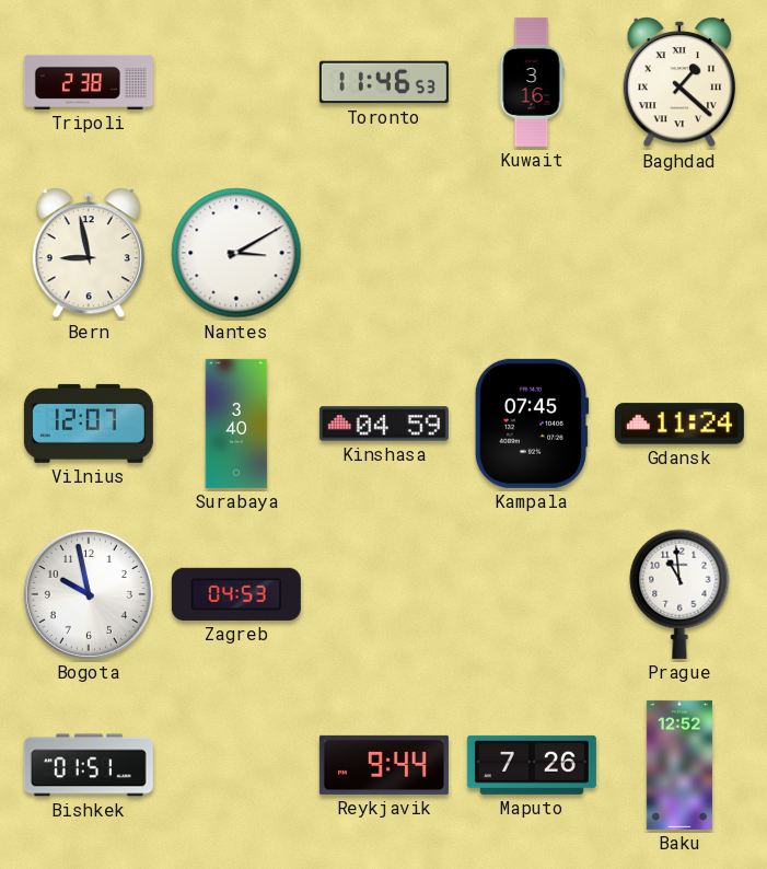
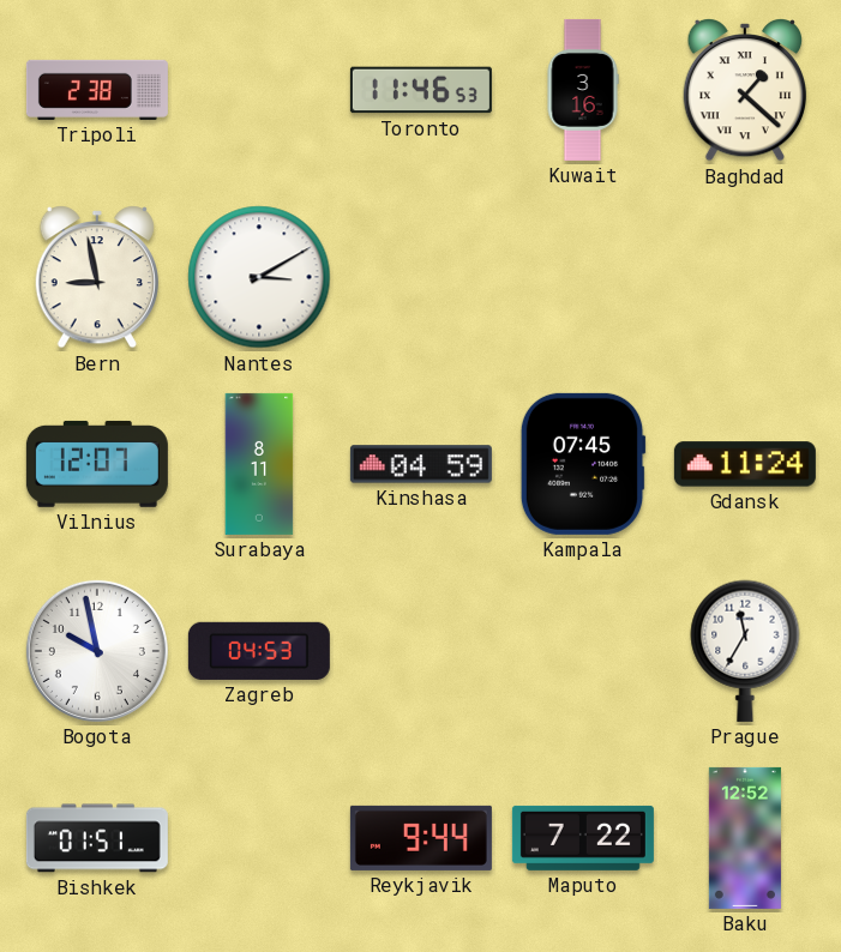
Surabaya: 3:40 -> 8:11 (259, 464)
Prague: 10:59 -> 11:35 (745, 651)
Maputo: 7:26 -> 7:22 (583, 838)
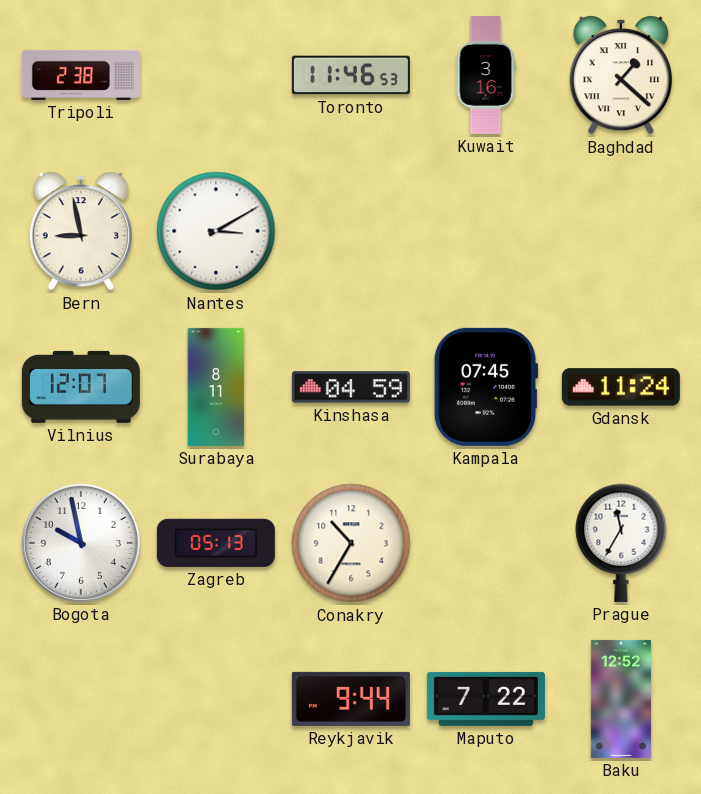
Zagreb: 04:53 -> 05:13 (216, 543)
Conakry: none -> 10:35 (351, 543)
Bishkek: 01:51 -> none (97, 838)
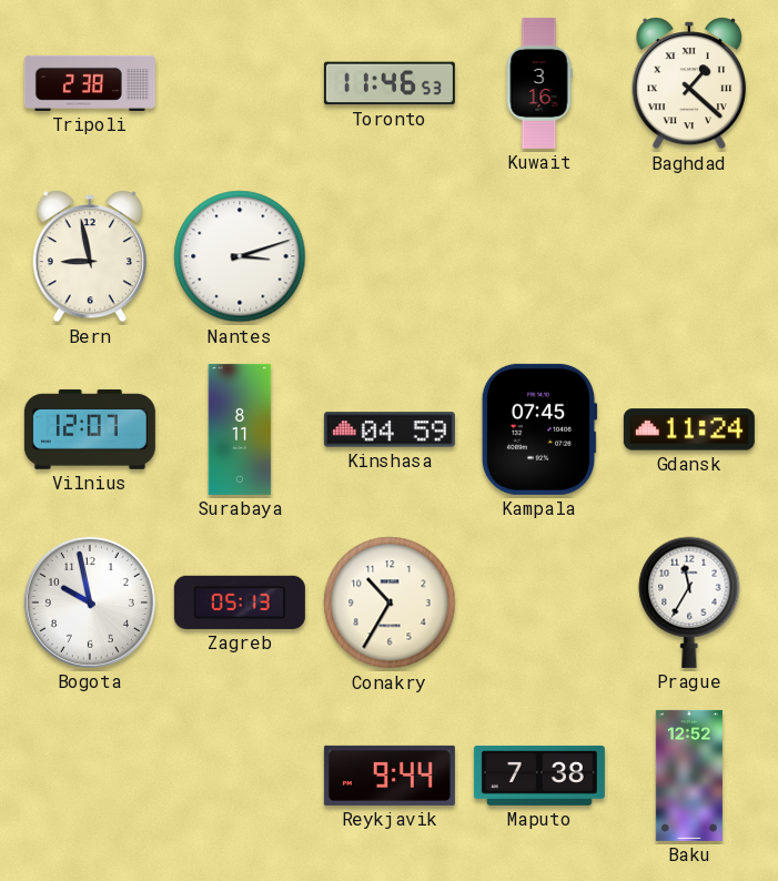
Nantes: 3:10 -> 3:12 (240, 256)
Maputo: 7:22 -> 7:38 (539, 776)
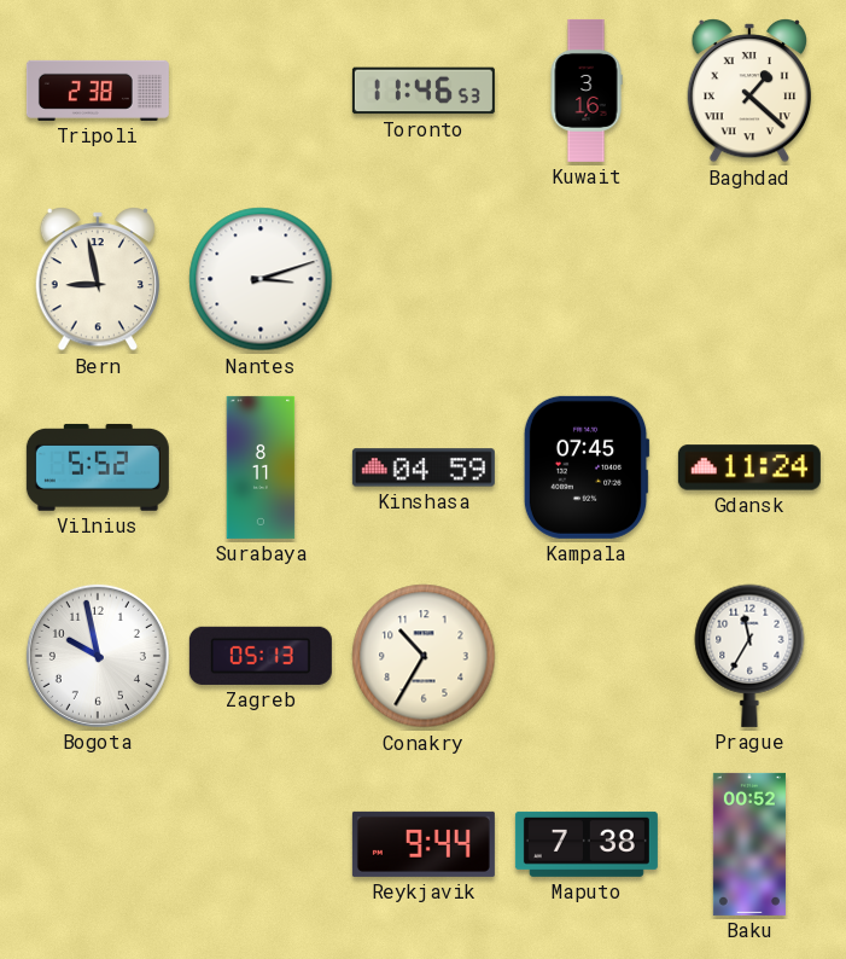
Vilnius: 12:07 -> 5:52 (98, 467)
Baku: 12:52 -> 00:52 (749, 844)
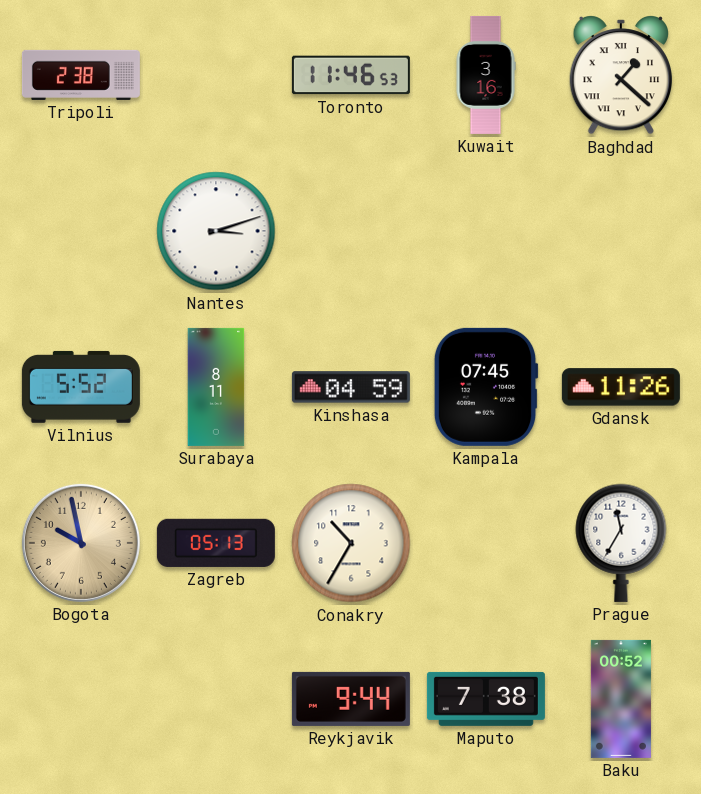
Bern: 8:58 -> none (97, 280)
Gdansk: 11:24 -> 11:26 (621, 387)
Bogota dial: white -> champagne (81, 543)
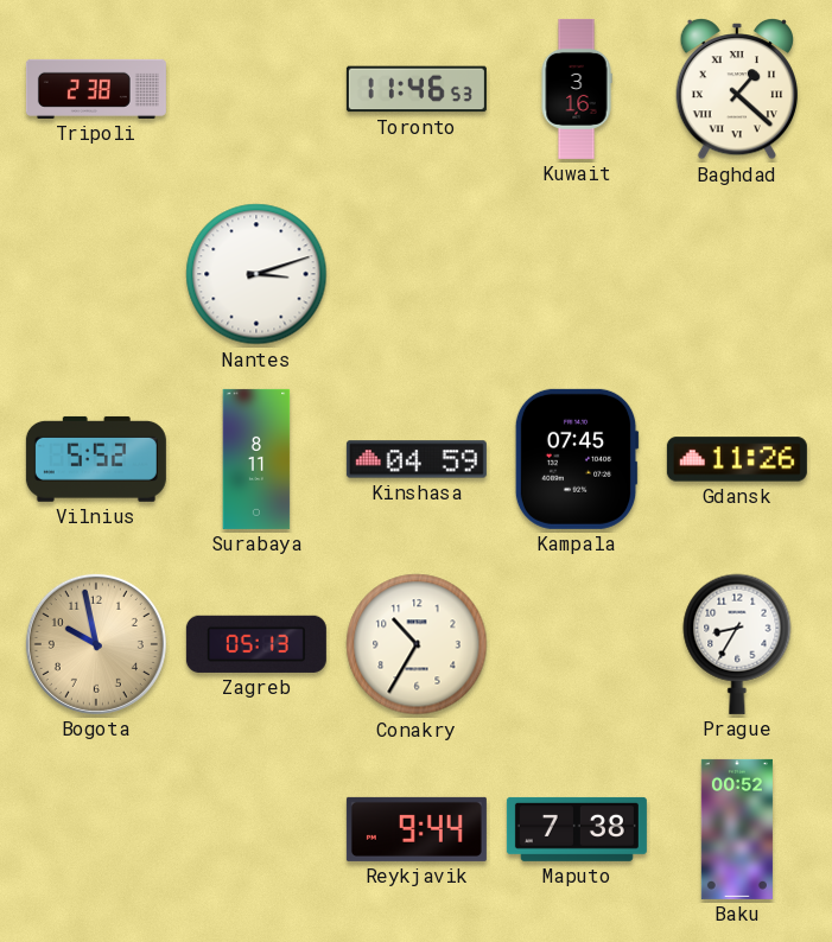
Prague: 11:35 -> 8:35 (737, 644)
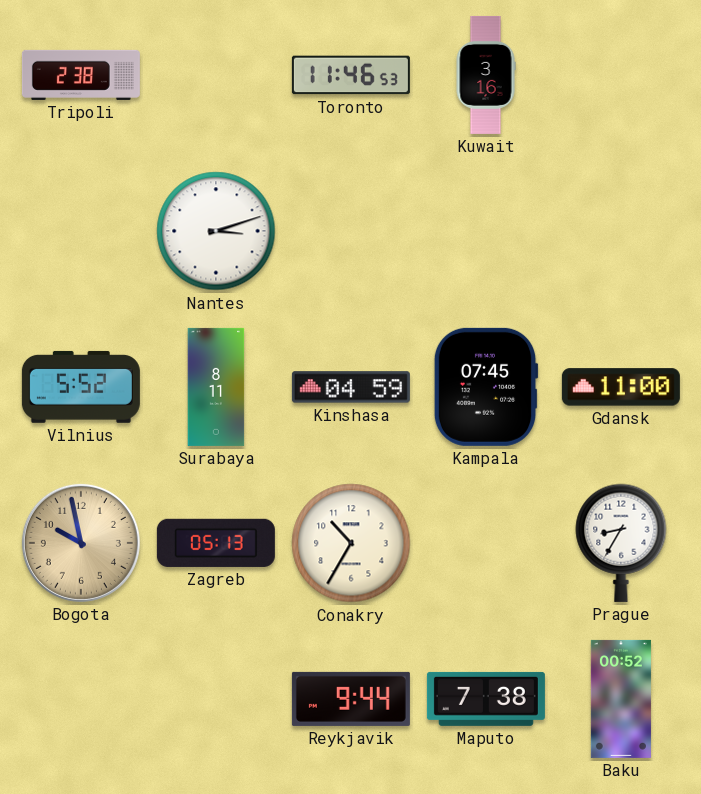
Baghdad: 1:22 -> none (736, 90)
Gdansk: 11:26 -> 11:00 (621, 387)
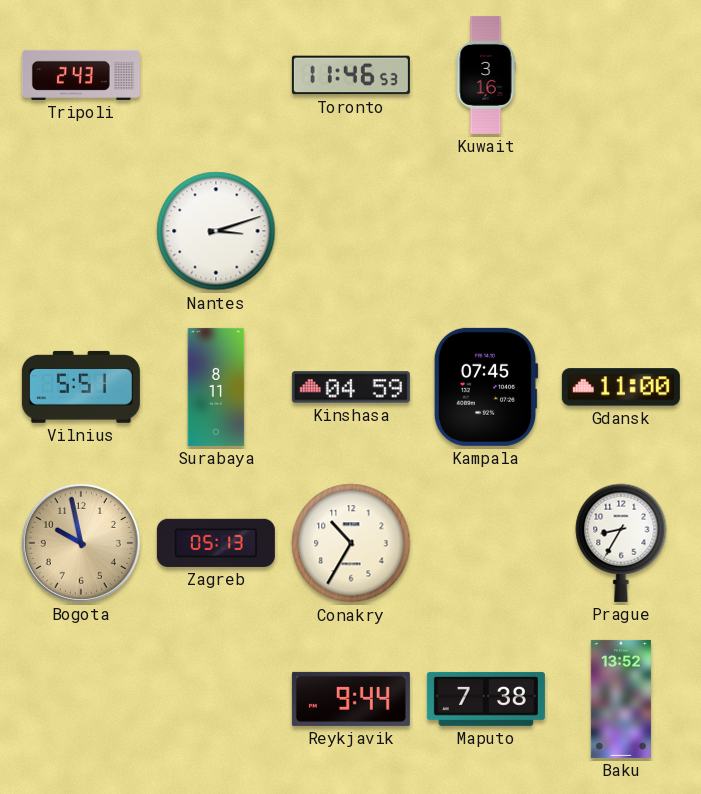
Tripoli: 2:38 -> 2:43 (81, 75)
Vilnius: 5:52 -> 5:51 (81, 387)
Baku: 00:52 -> 13:52 (621, 699)
